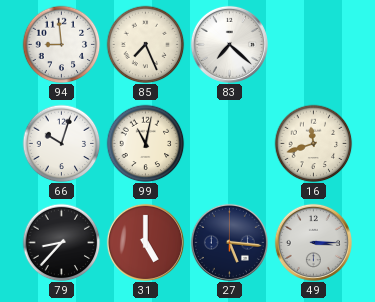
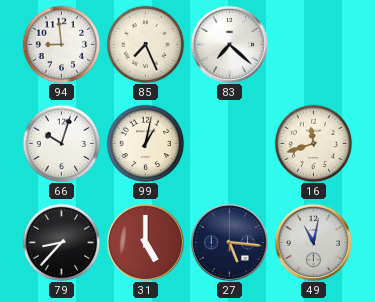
99: 11:02 -> 1:02 (145, 143)
49: 3:15 -> 11:02 (313, 242)
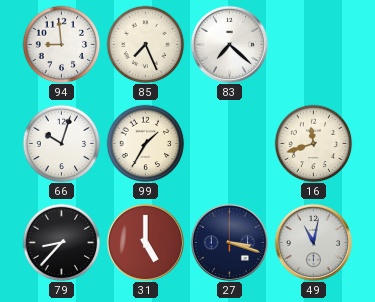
99: 1:02 -> 1:35 (145, 143)
27: 5:16 -> 3:18 (229, 242)
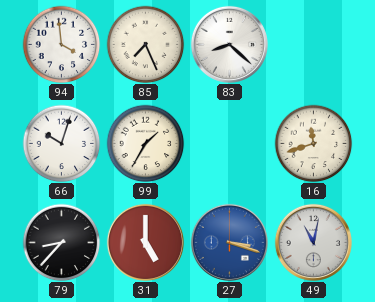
94: 8:59 -> 3:59 (61, 44)
83: 7:22 -> 8:22 (229, 44)
27 dial: navy -> blue (229, 242)
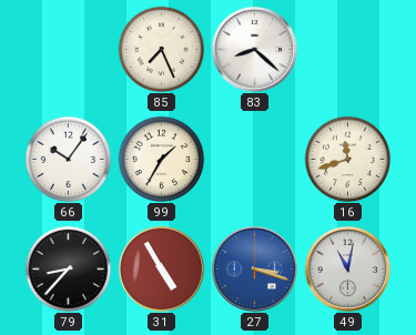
94: 3:59 -> none (61, 44)
66: 10:03 -> 10:06 (68, 159)
31: 5:00 -> 4:55 (161, 268)
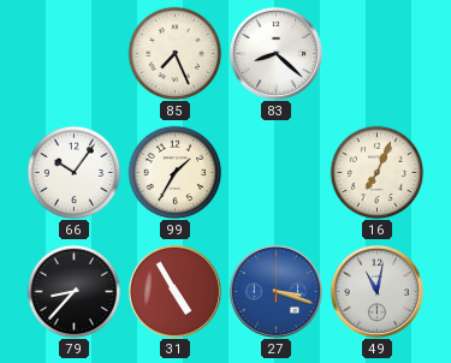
16: 11:42 -> 7:04 (376, 172)
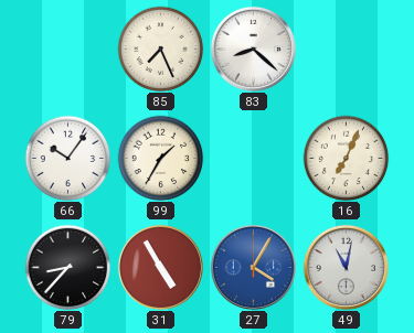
27: 3:18 -> 4:05 (253, 267)
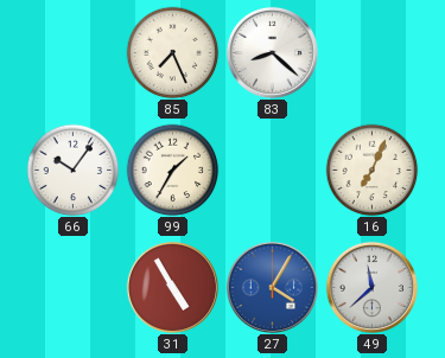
79: 8:37 -> none (67, 267)
49: 11:02 -> 11:38 (371, 287)
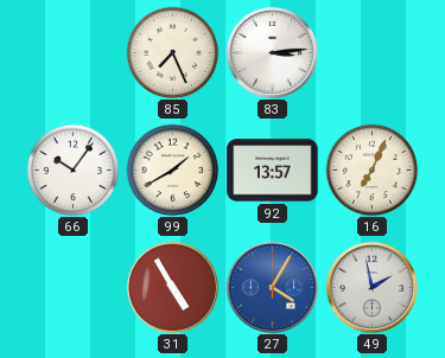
83: 8:22 -> 3:14 (272, 52)
99: 1:35 -> 1:40 (172, 170)
92: none -> 13:57 (273, 171)
49: 11:38 -> 1:58 (371, 287)
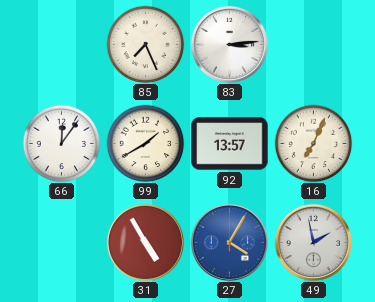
66: 10:06 -> 12:06 (61, 143)
